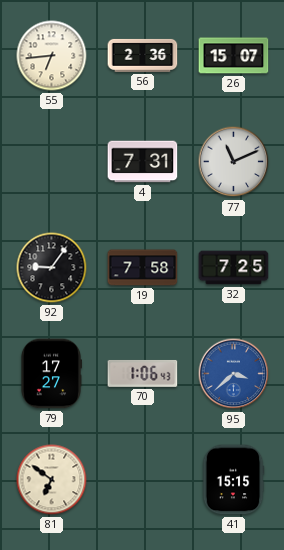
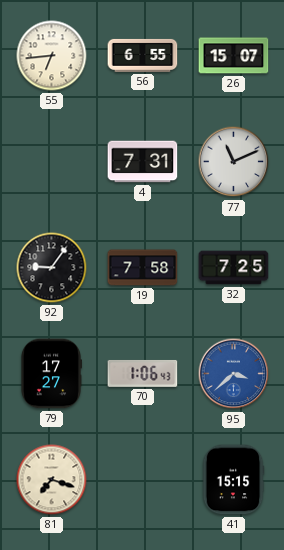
56: 2:36 -> 6:55 (143, 55)
81: 6:51 -> 7:18 (52, 480)
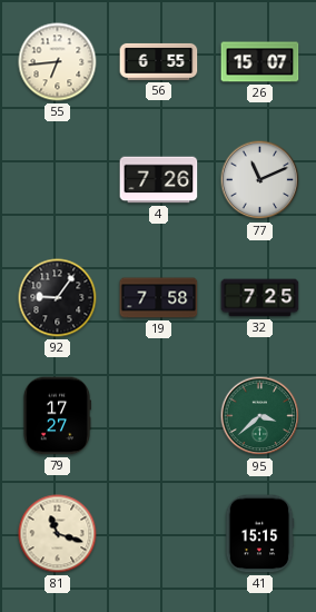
4: 7:31 -> 7:26 (159, 180)
70: 1:06 -> none (143, 373)
95 dial: blue -> green (260, 416)
81: 7:18 -> 11:18 (58, 534)
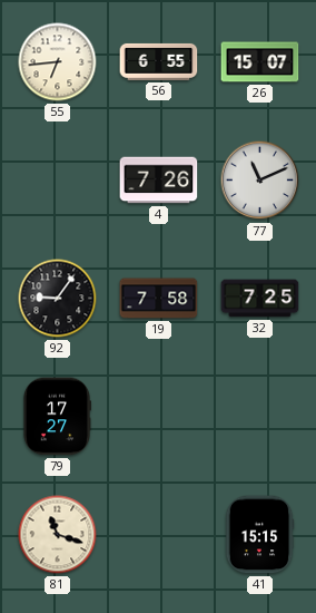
95: 3:38 -> none (260, 416)
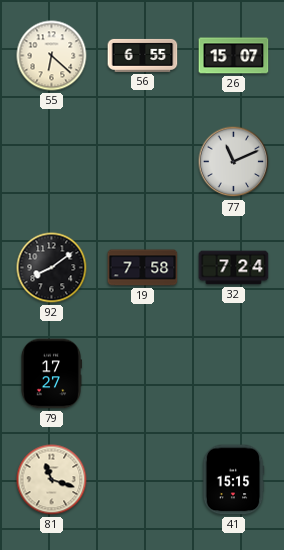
55: 6:44 -> 6:22 (52, 56)
4: 7:26 -> none (159, 181)
92: 9:06 -> 8:09 (52, 268)
32: 7:25 -> 7:24 (234, 268)
